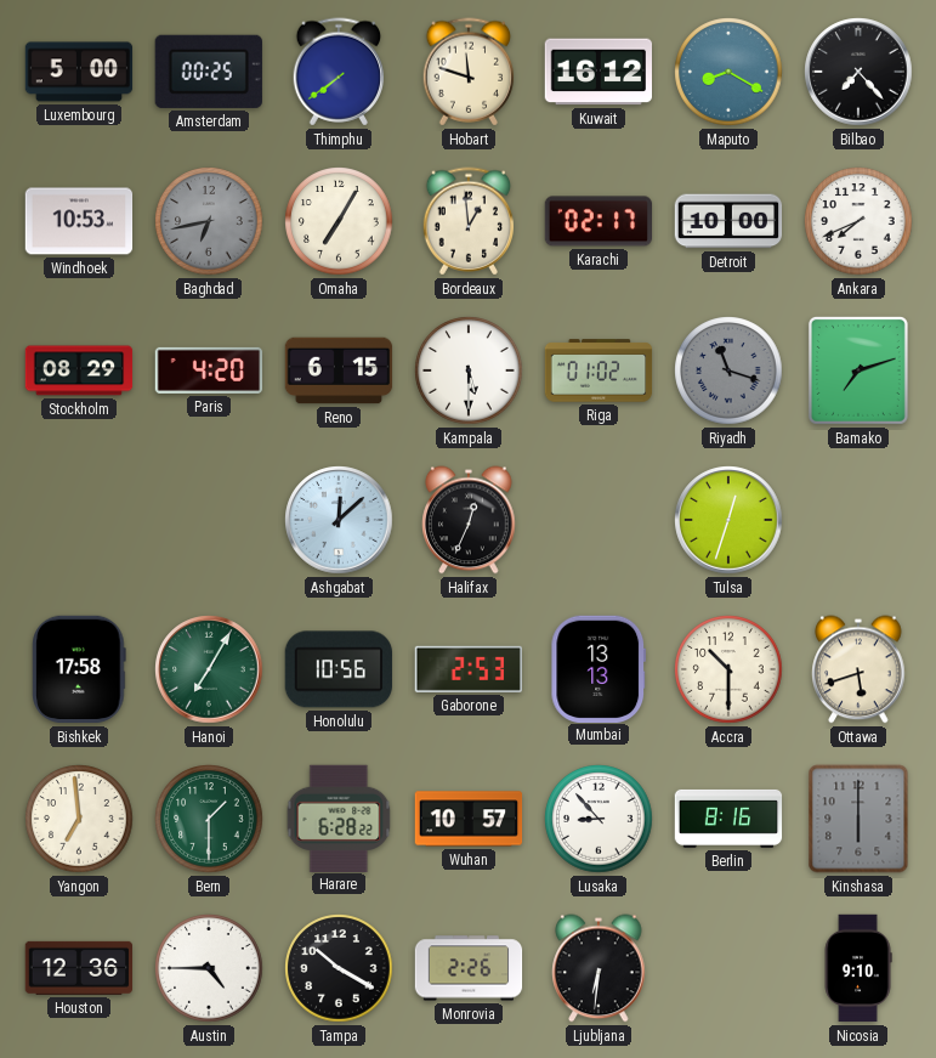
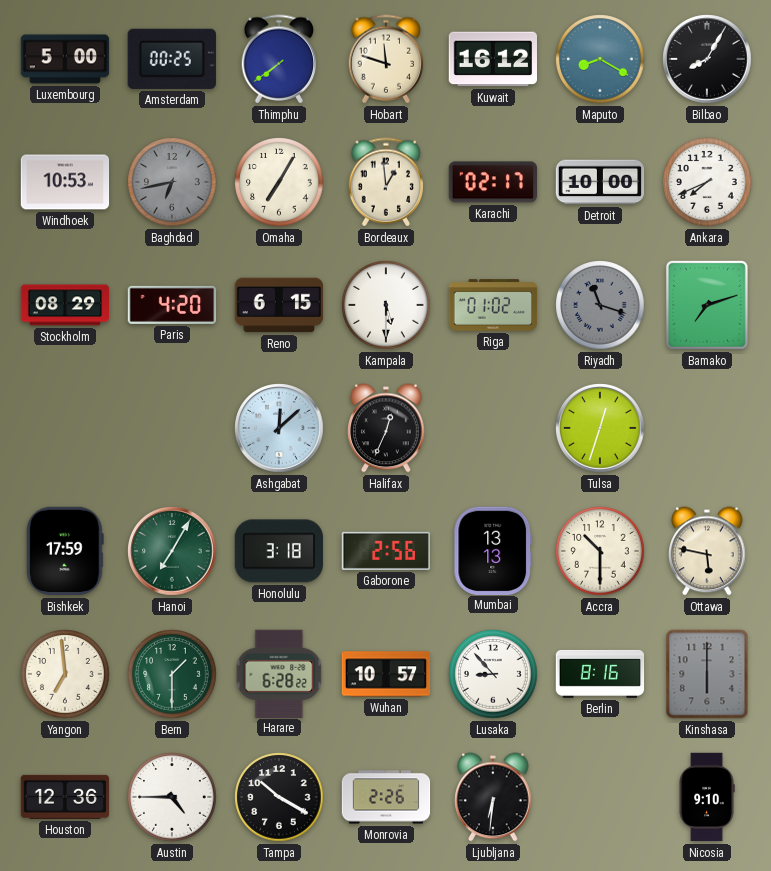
Bilbao: 7:23 -> 8:05 (707, 59)
Bishkek: 17:58 -> 17:59 (65, 551)
Honolulu: 10:56 -> 3:18 (278, 551)
Gaborone: 2:53 -> 2:56 (385, 551)
Ottawa: 5:42 -> 5:47 (707, 551)
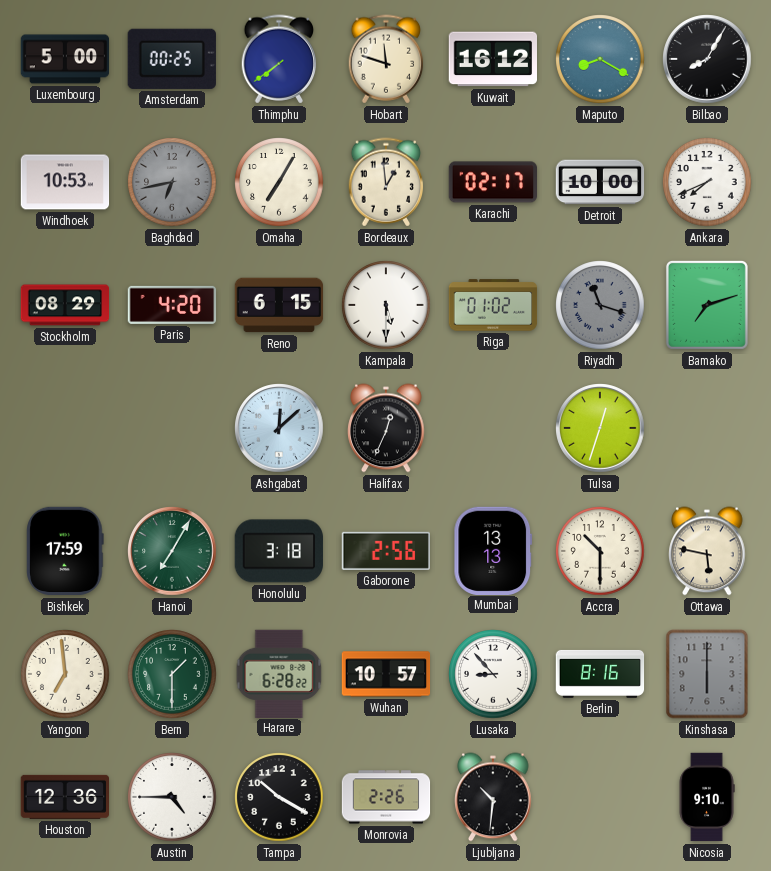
Ljubljana: 6:31 -> 10:31 (493, 797)
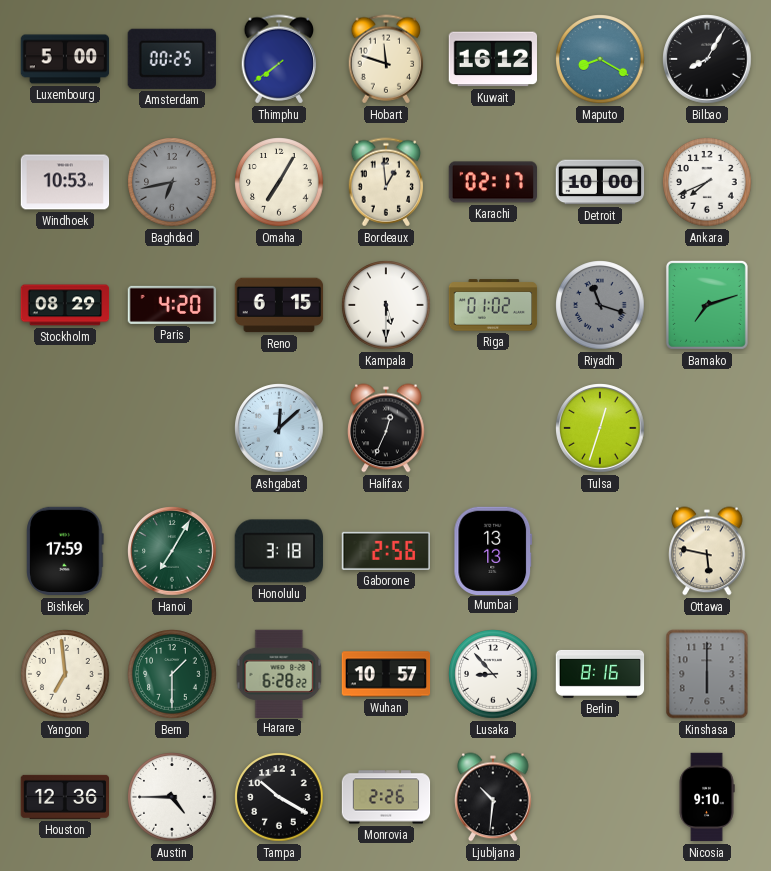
Accra: 10:30 -> none (600, 551)
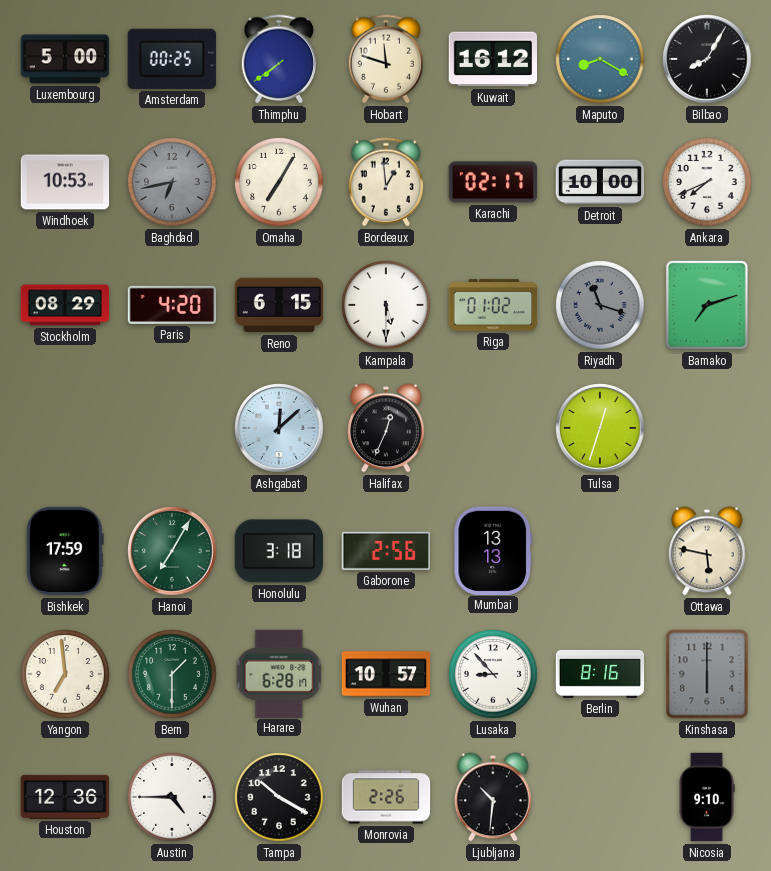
Harare: 6:28:22 -> 6:28:17 (279, 673)
